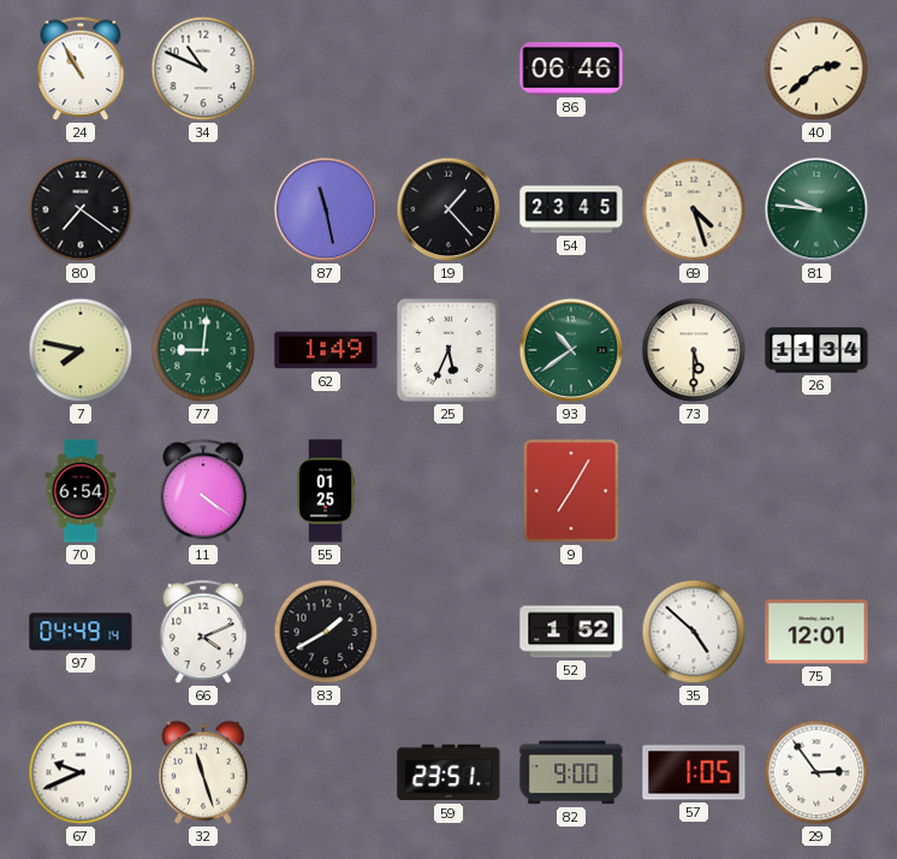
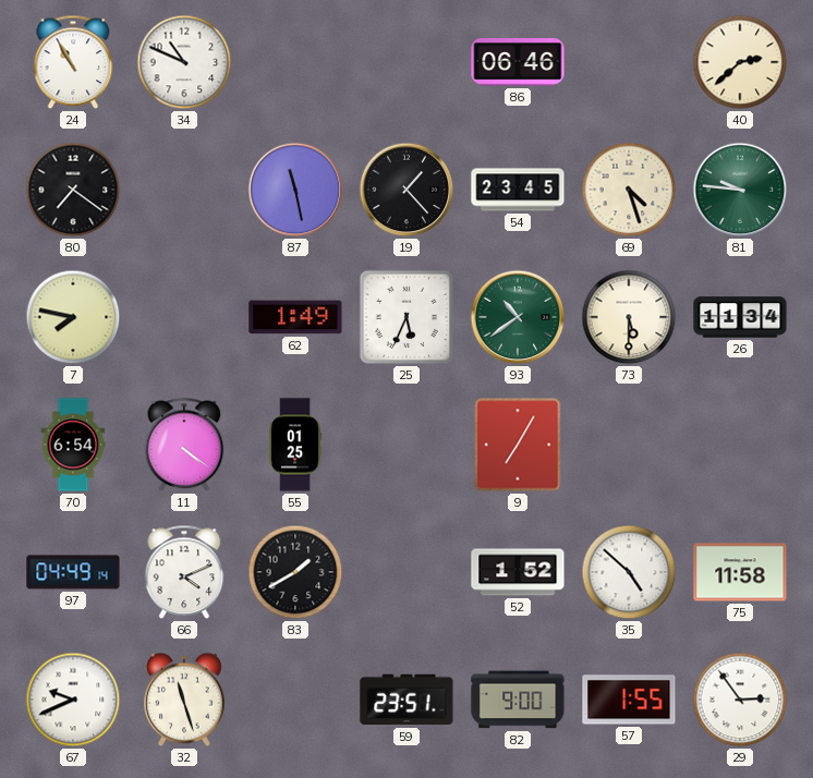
77: 9:01 -> none (203, 350)
75: 12:01 -> 11:58 (740, 572)
57: 1:05 -> 1:55 (629, 700)
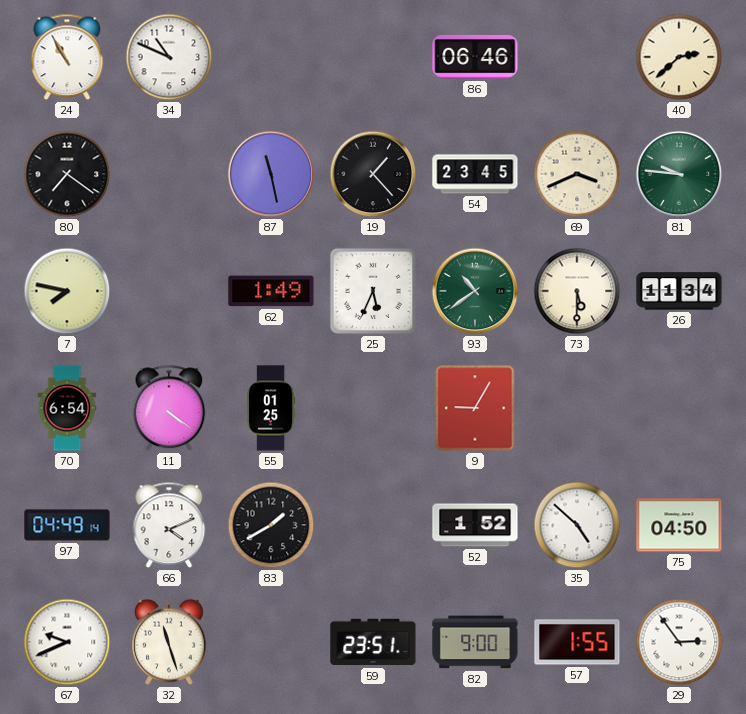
69: 4:27 -> 3:41 (577, 174)
9: 7:05 -> 9:05 (475, 408)
75: 11:58 -> 04:50 (679, 525)
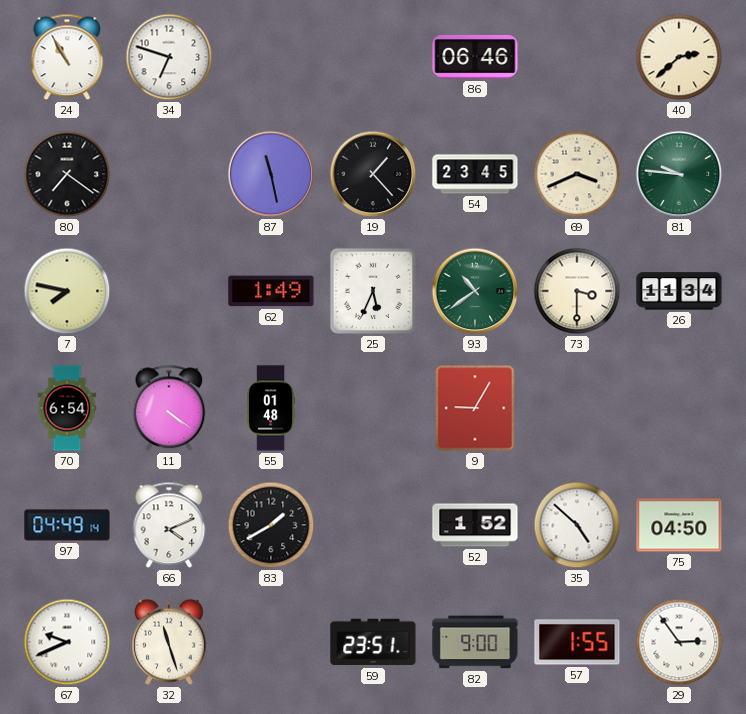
34: 10:49 -> 6:48 (169, 57)
73: 5:30 -> 3:30 (577, 291)
55: 01:25 -> 01:48 (271, 408)
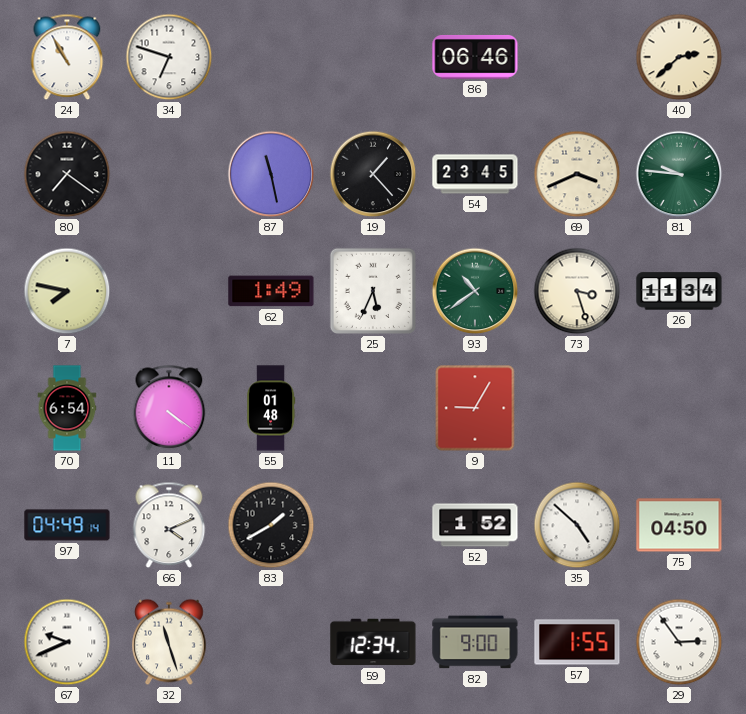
73: 3:30 -> 3:27 (577, 291)
59: 23:51 -> 12:34 (373, 642)
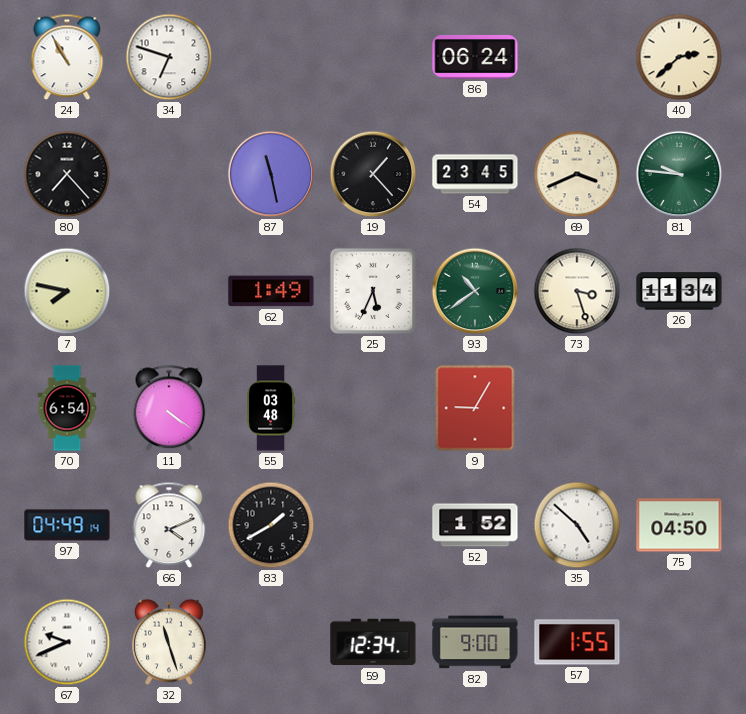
86: 06:46 -> 06:24 (475, 57)
80: 7:21 -> 7:23 (67, 174)
55: 01:48 -> 03:48 (271, 408)
29: 2:54 -> none (679, 642)
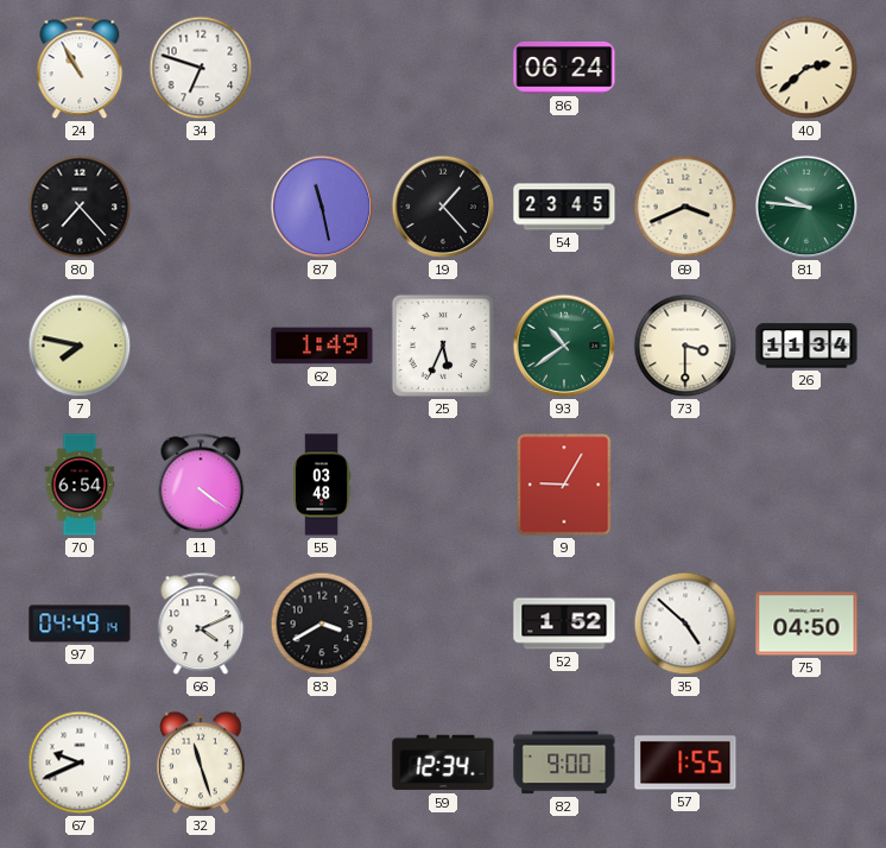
73: 3:27 -> 3:30 (685, 346)
83: 1:40 -> 3:40 (322, 624)
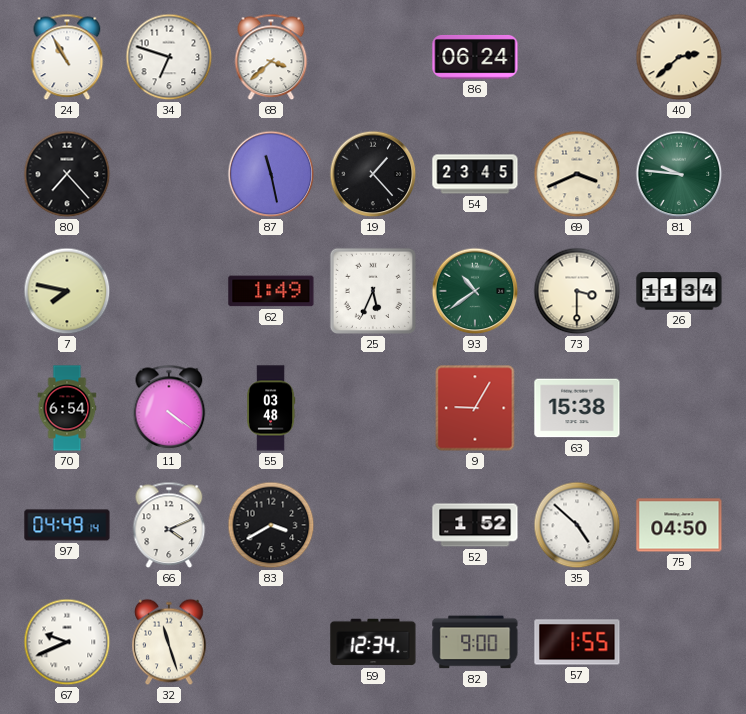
68: none -> 3:38 (271, 57)
63: none -> 15:38 (577, 408)
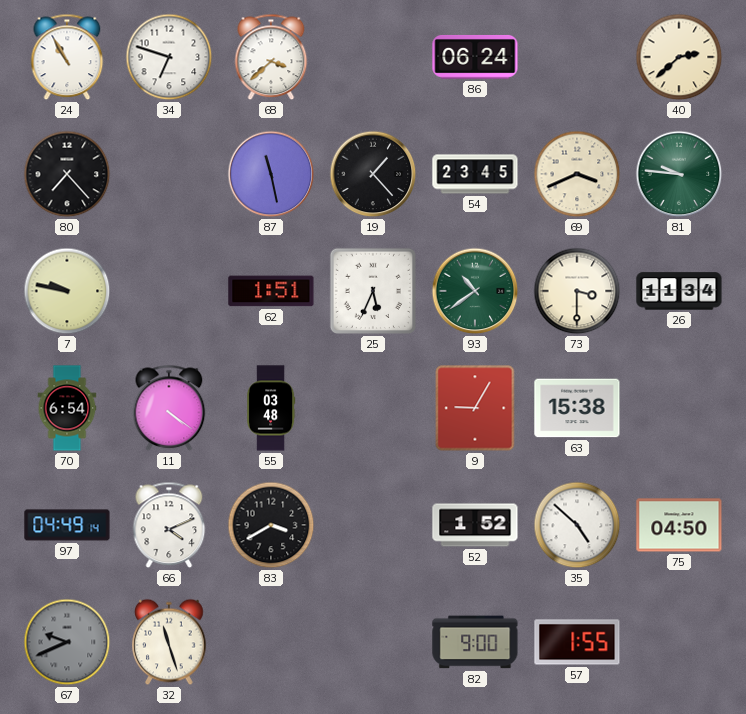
7: 7:47 -> 9:47 (67, 291)
62: 1:49 -> 1:51 (271, 291)
67 dial: white -> grey (67, 642)
59: 12:34 -> none (373, 642)
